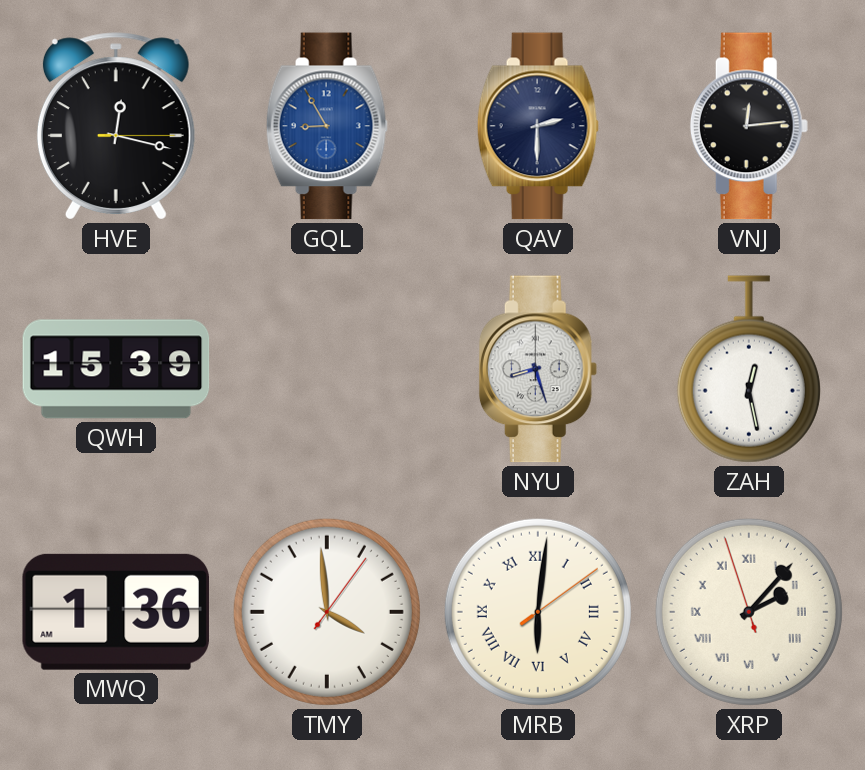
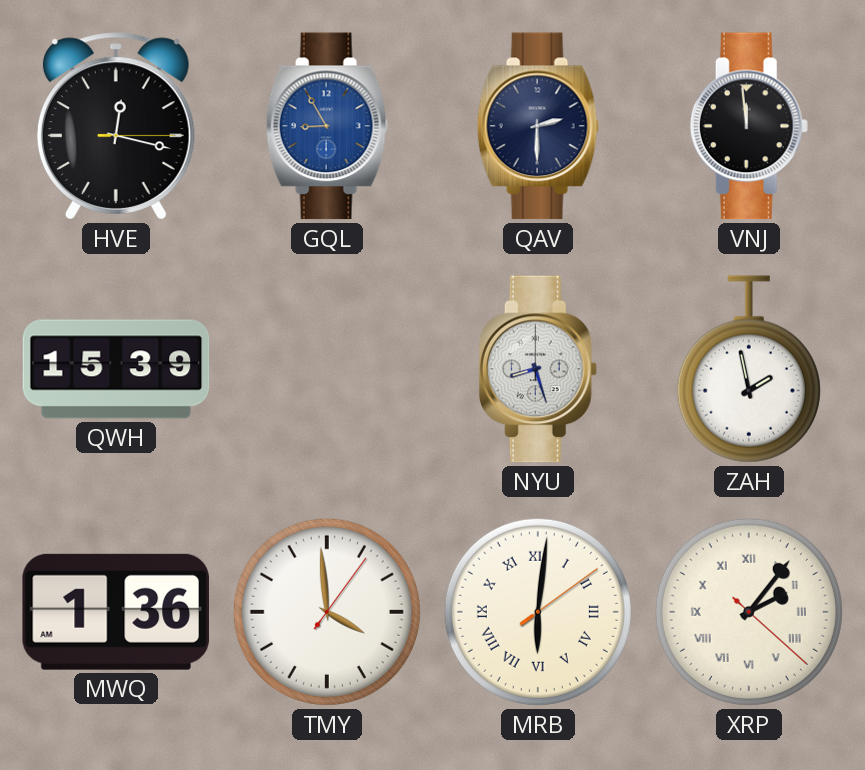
VNJ: 12:14 -> 11:59 (749, 126)
ZAH: 12:28 -> 1:58 (749, 369)
XRP: 2:06:57 -> 2:06:22 (749, 612)
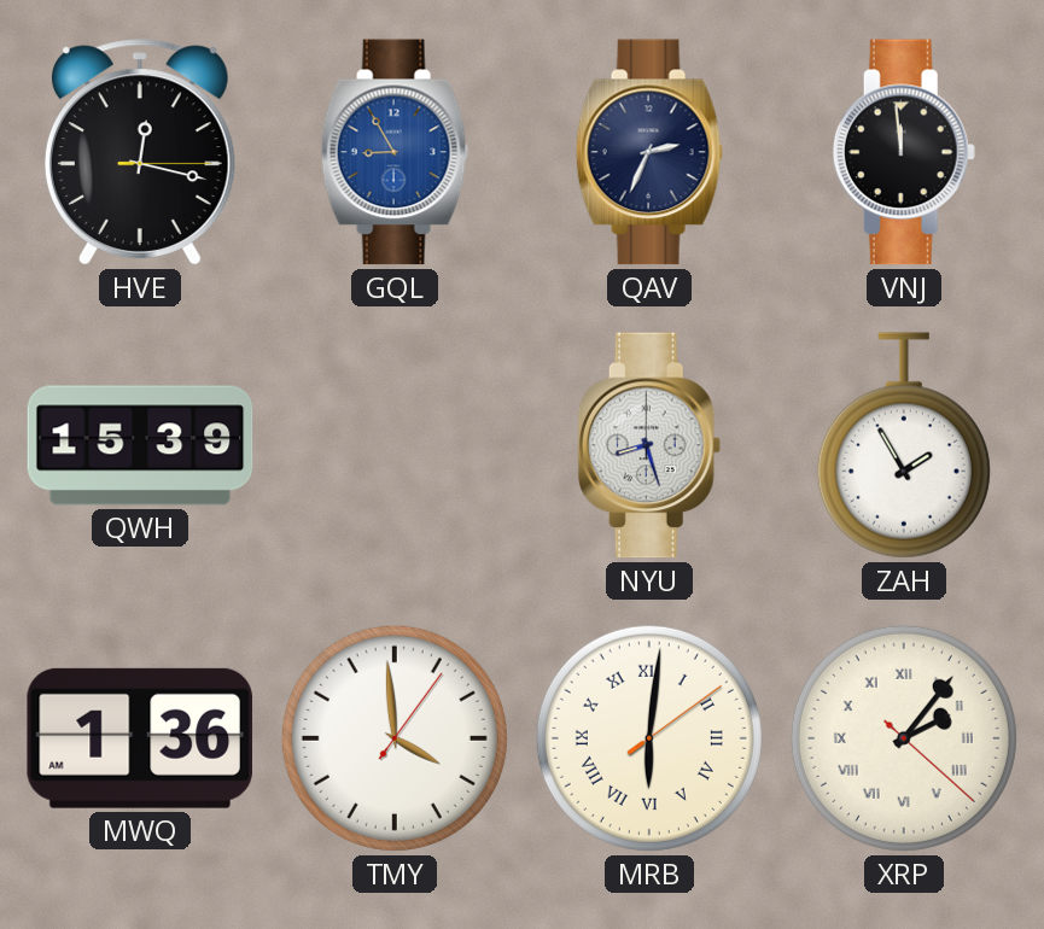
QAV: 2:30 -> 2:34 (649, 152)
ZAH: 1:58 -> 1:55 (904, 445)
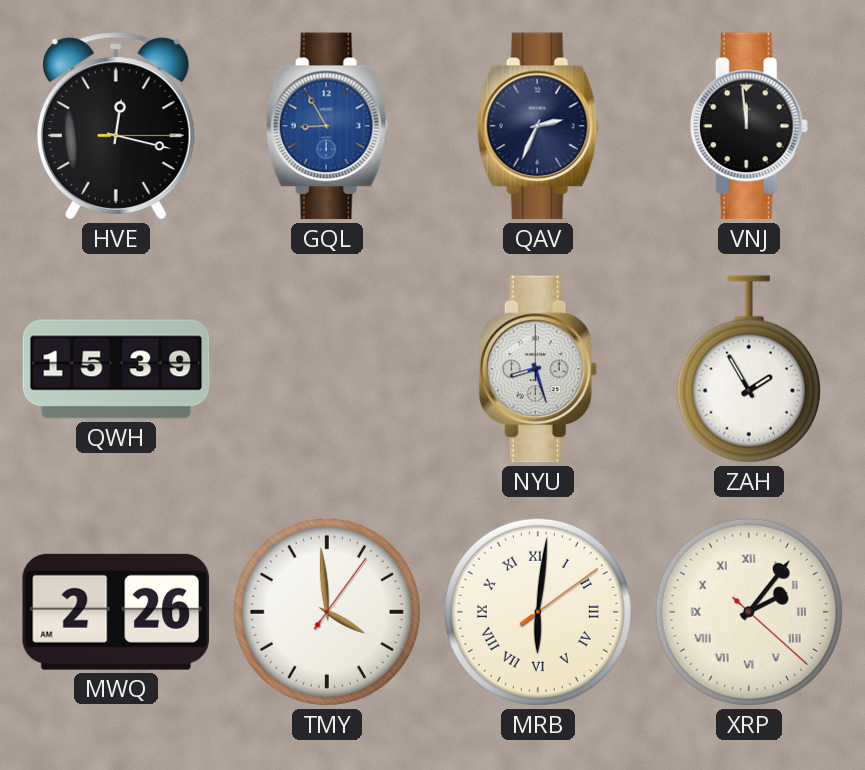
MWQ: 1:36 -> 2:26 (116, 612)
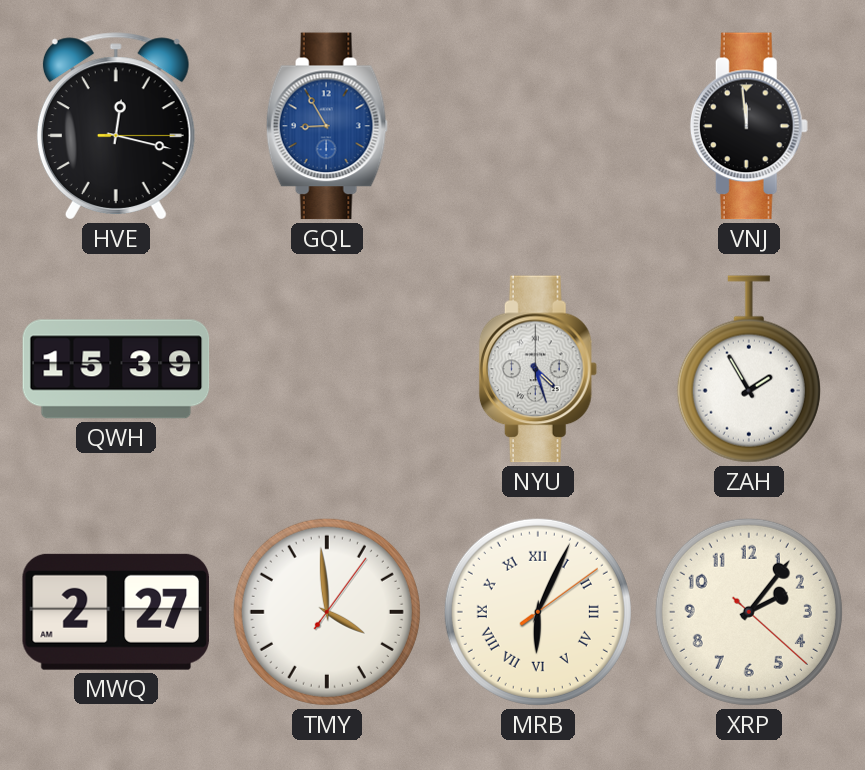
QAV: 2:34 -> none (538, 126)
NYU: 8:27 -> 4:27 (538, 369)
MWQ: 2:26 -> 2:27 (116, 612)
MRB: 6:01 -> 6:04 (538, 612)
XRP numerals: Roman -> Arabic (749, 612)
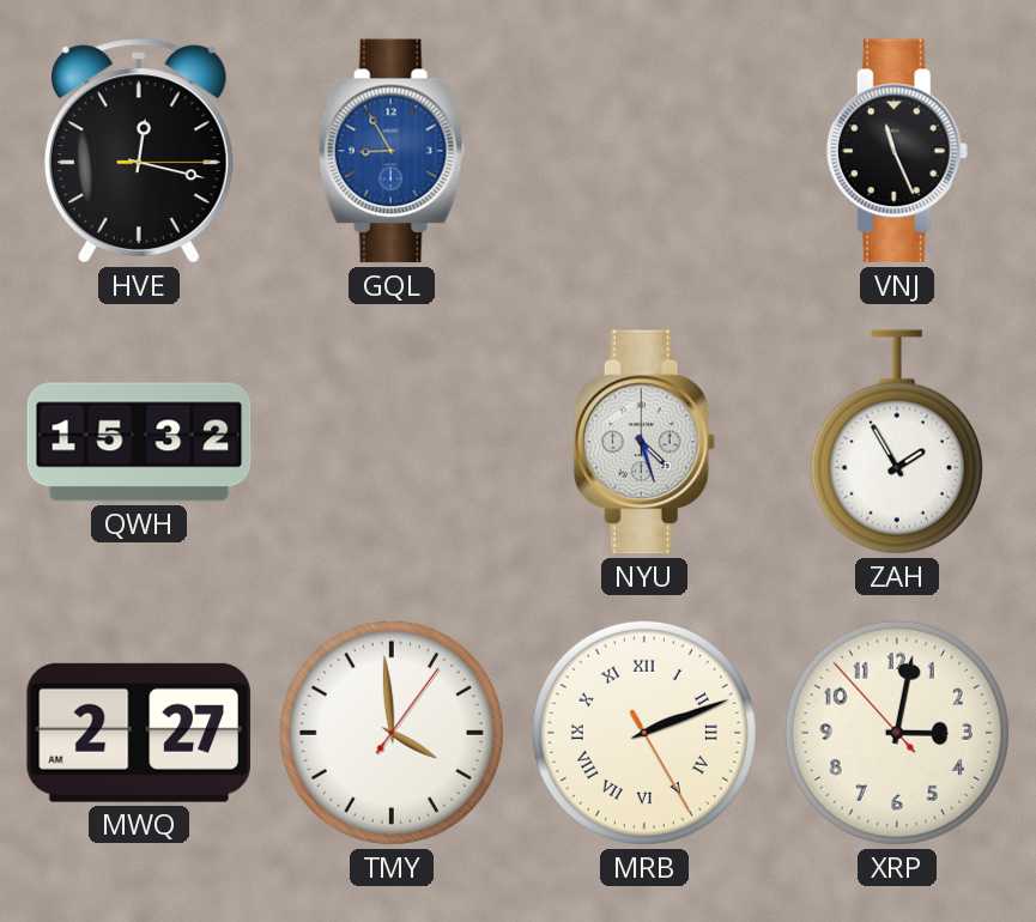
VNJ: 11:59 -> 11:26 (897, 151)
QWH: 15:39 -> 15:32 (139, 442)
MRB: 6:04 -> 2:11 (644, 733)
XRP: 2:06 -> 3:01 (897, 733)
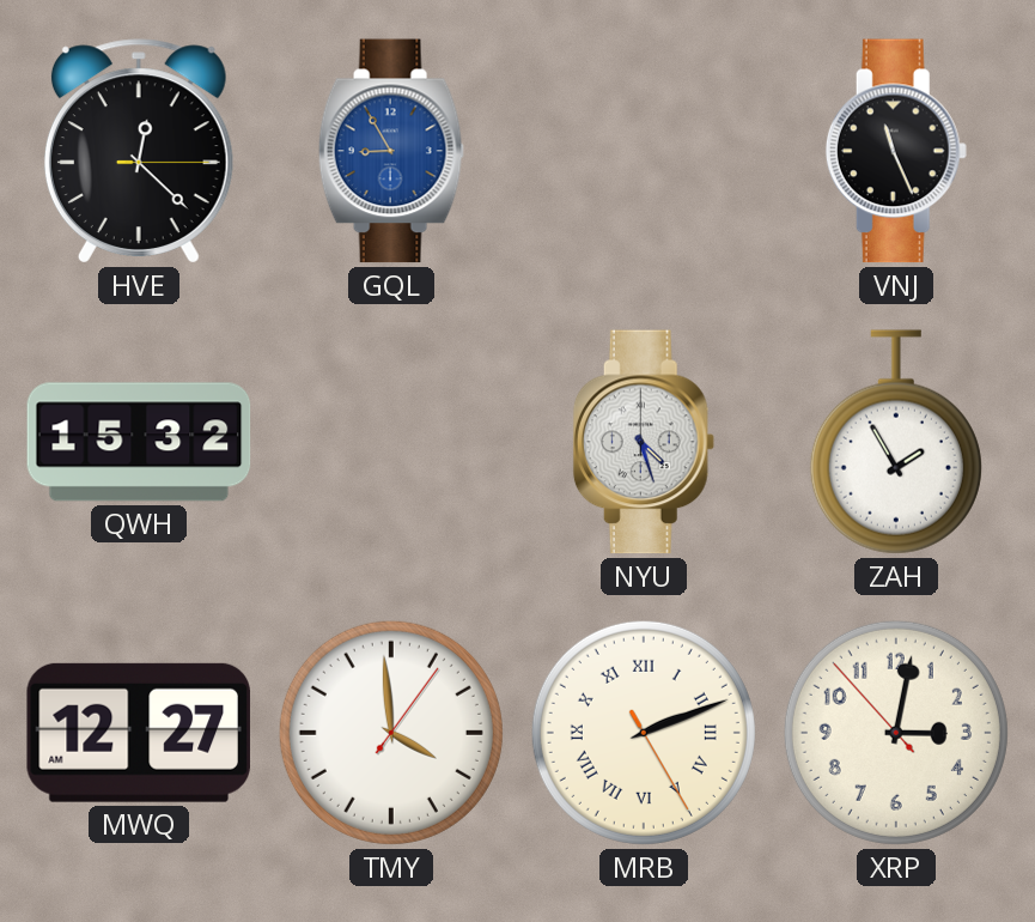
HVE: 12:17 -> 12:22 (139, 151)
MWQ: 2:27 -> 12:27 (139, 733)
